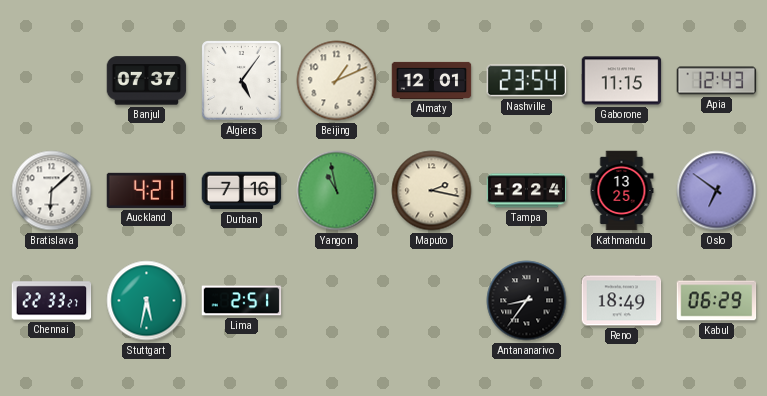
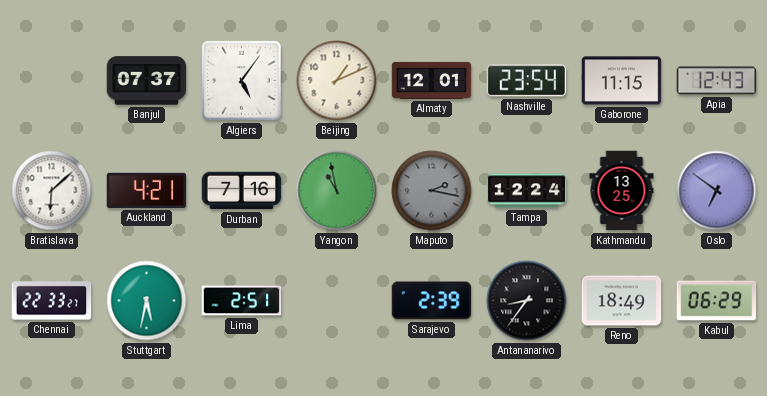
Maputo dial: cream -> grey (432, 191)
Sarajevo: none -> 2:39 (432, 301)
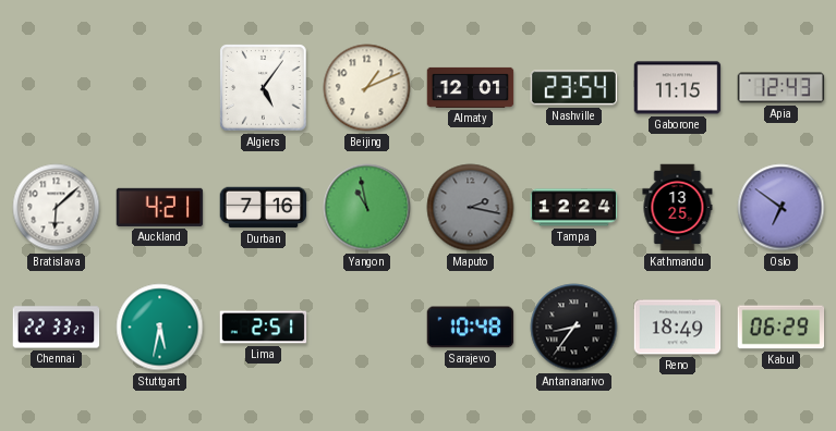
Banjul: 07:37 -> none (147, 81)
Sarajevo: 2:39 -> 10:48 (471, 328)
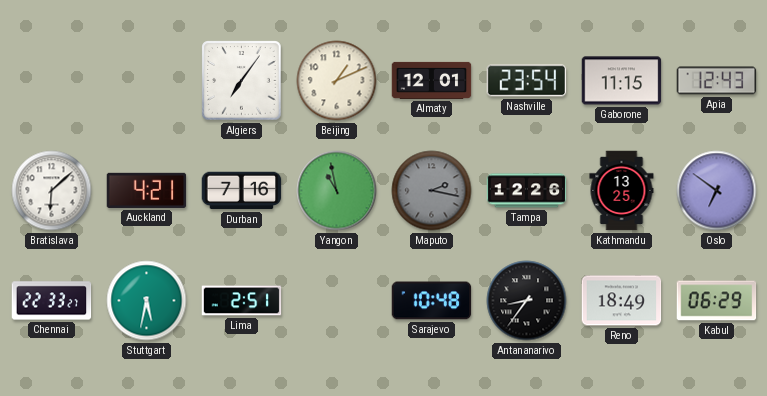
Algiers: 5:06 -> 7:06 (242, 81)
Tampa: 12:24 -> 12:26 (527, 191)
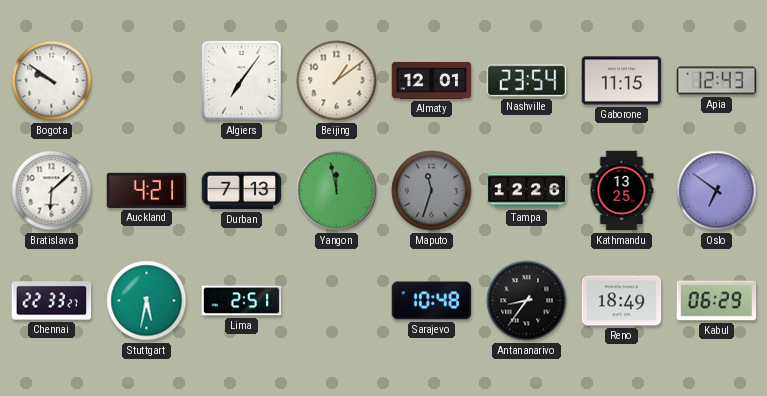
Bogota: none -> 9:51 (52, 81)
Beijing: 1:11 -> 1:09 (337, 81)
Durban: 7:16 -> 7:13 (242, 191)
Yangon: 10:58 -> 11:58 (337, 191)
Maputo: 2:17 -> 11:33 (432, 191)
